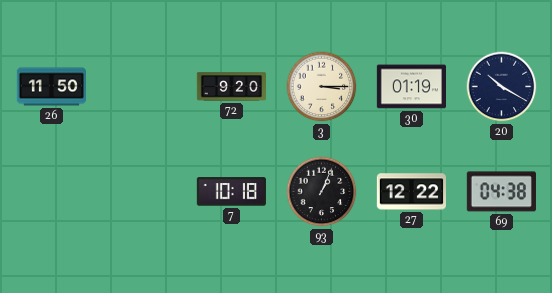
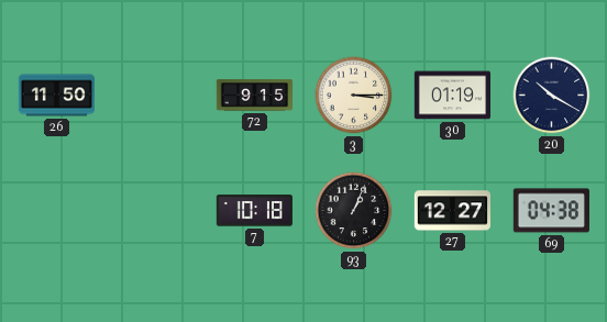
72: 9:20 -> 9:15 (254, 96)
27: 12:22 -> 12:27 (452, 211)
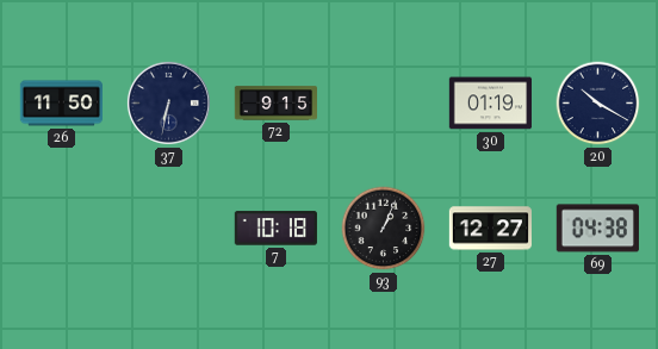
37: none -> 6:32 (168, 102)
3: 3:15 -> none (354, 96)
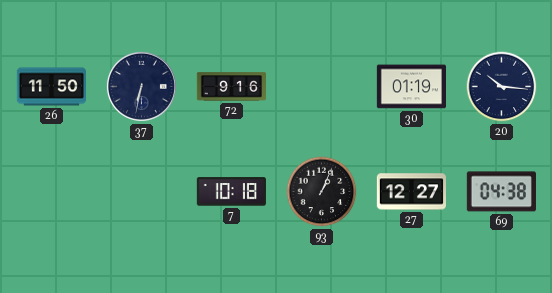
72: 9:15 -> 9:16 (231, 87)
20: 10:20 -> 10:16 (502, 87)
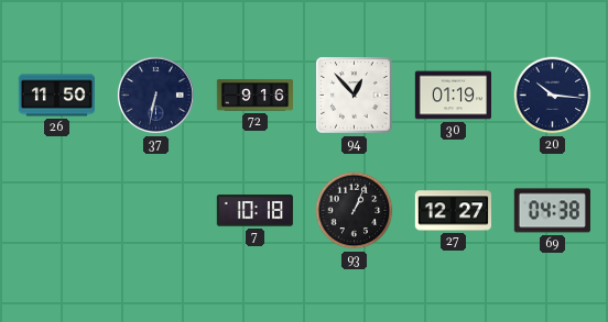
94: none -> 12:53 (355, 96)
